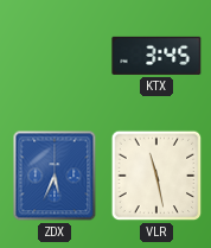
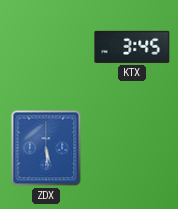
ZDX: 5:34 -> 5:29 (46, 148)
VLR: 11:28 -> none (156, 176)
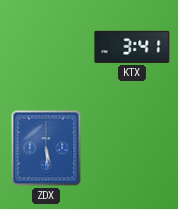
KTX: 3:45 -> 3:41 (132, 47)
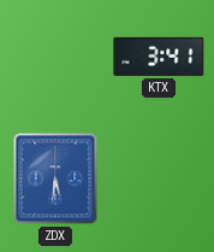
ZDX: 5:29 -> 5:31 (55, 178)
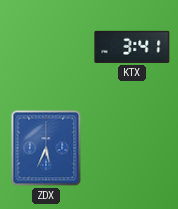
ZDX: 5:31 -> 5:34 (46, 148)
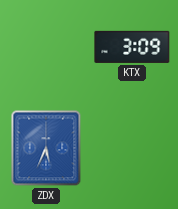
KTX: 3:41 -> 3:09 (132, 47)
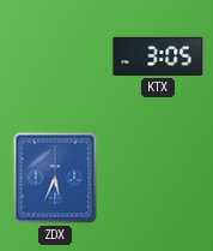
KTX: 3:09 -> 3:05 (158, 56)
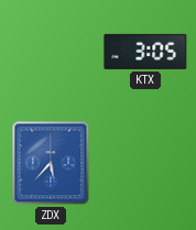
ZDX: 5:34 -> 5:37 (51, 163)
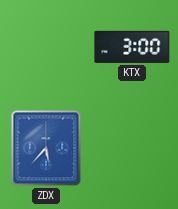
KTX: 3:05 -> 3:00 (132, 47)
